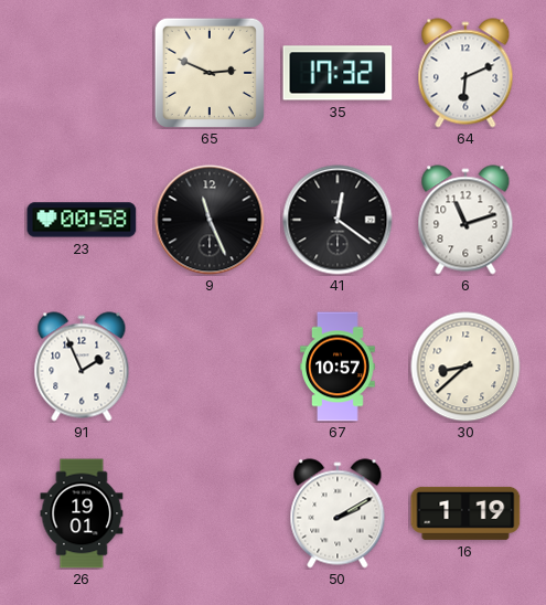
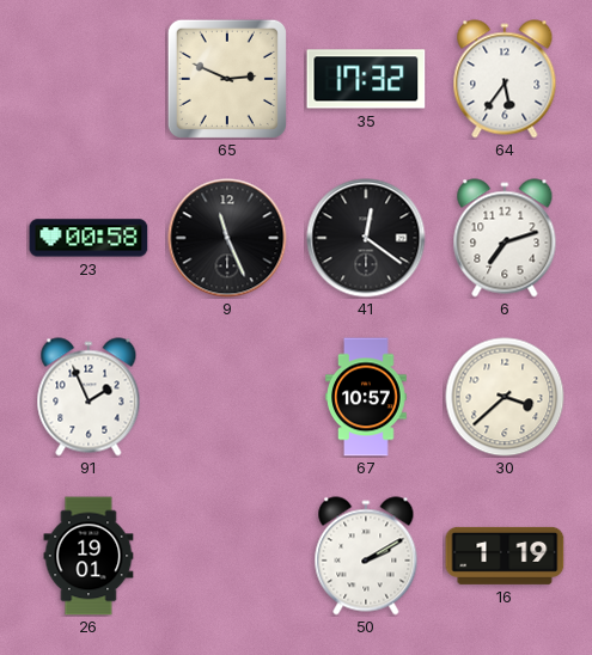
64: 6:11 -> 5:36 (505, 79)
6: 11:12 -> 7:12 (505, 238)
30: 8:38 -> 3:38 (505, 397)
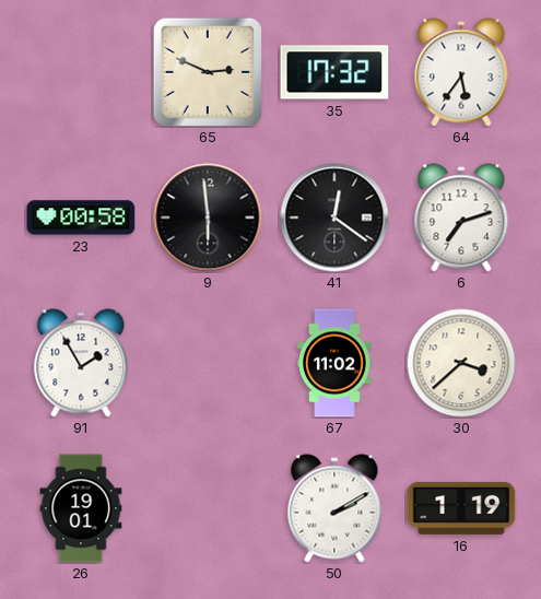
9: 11:26 -> 5:59 (208, 218)
91: 1:56 -> 1:55 (81, 363)
67: 10:57 -> 11:02 (336, 363)
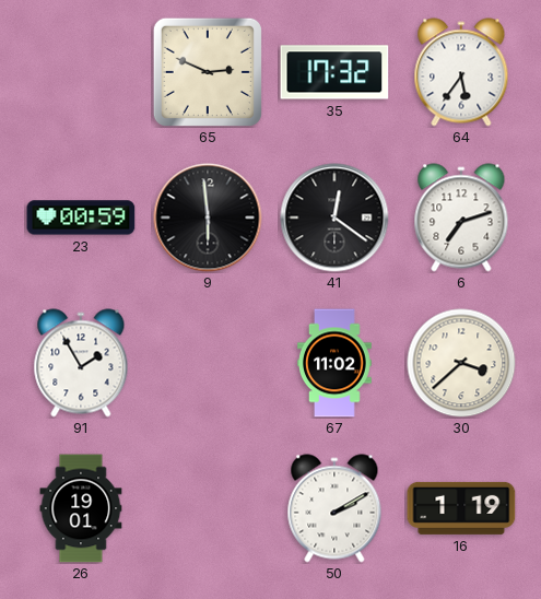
23: 00:58 -> 00:59 (81, 218)
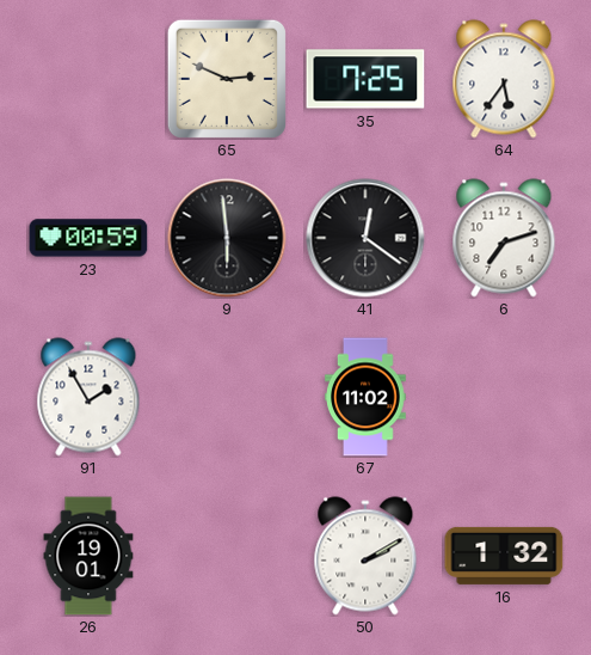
35: 17:32 -> 7:25 (365, 79)
30: 3:38 -> none (461, 363)
16: 1:19 -> 1:32 (504, 556)
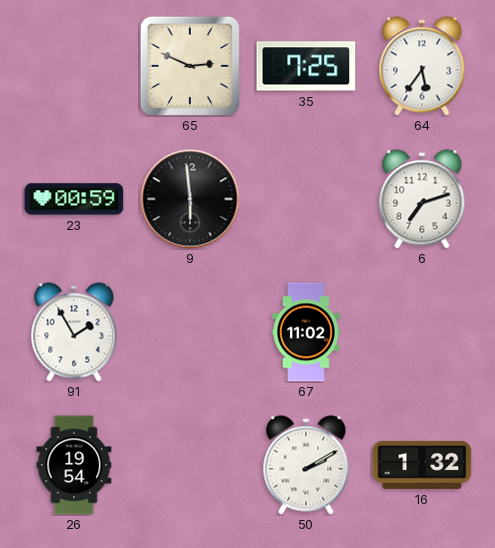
41: 12:21 -> none (365, 238)
26: 19:01 -> 19:54 (74, 465)
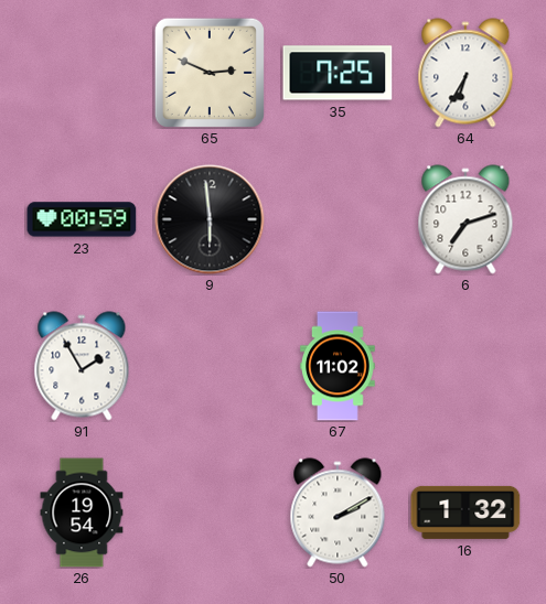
64: 5:36 -> 6:35 (465, 73)
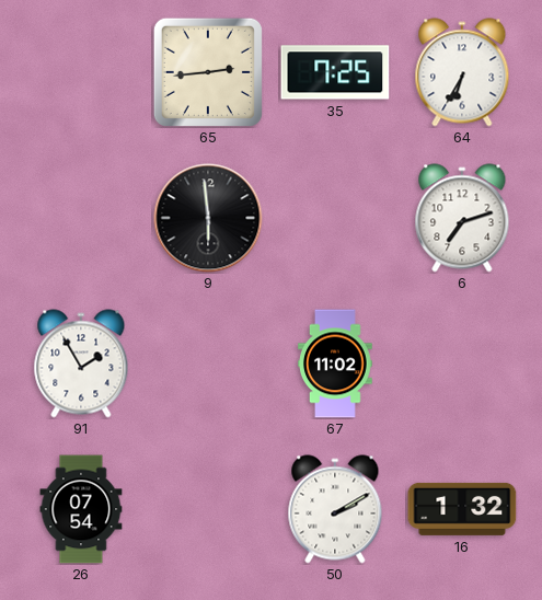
65: 2:49 -> 2:44 (208, 72)
23: 00:59 -> none (82, 219)
26: 19:54 -> 07:54 (81, 509)
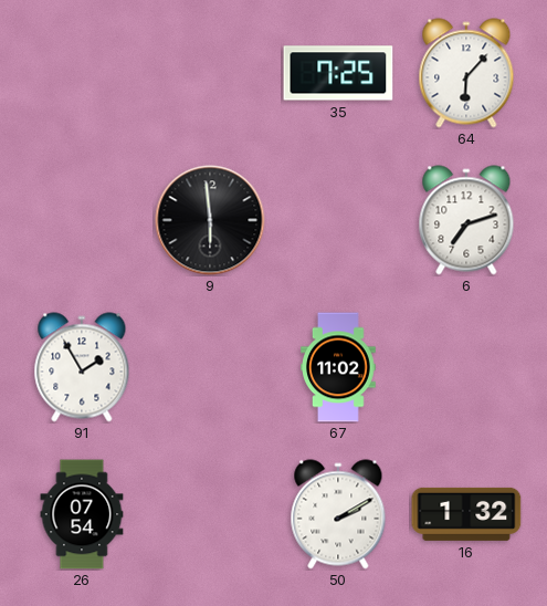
65: 2:44 -> none (208, 72)
64: 6:35 -> 6:07 (466, 73)
